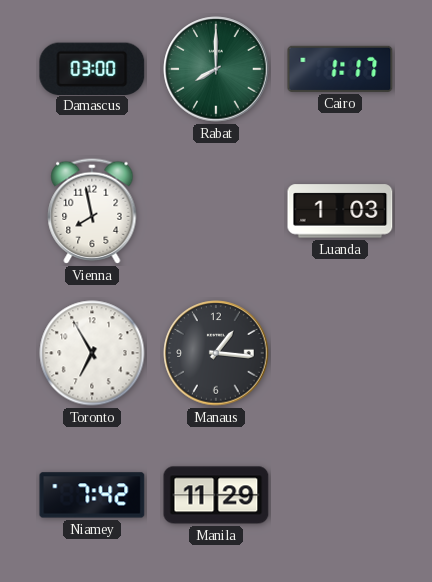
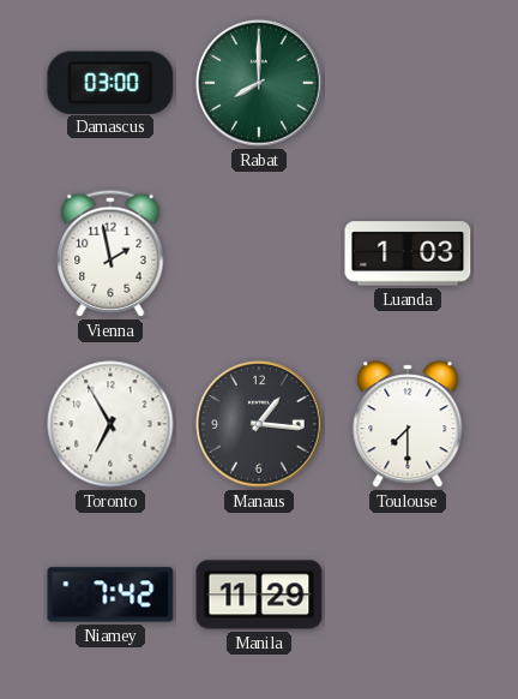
Cairo: 1:17 -> none (340, 69)
Vienna: 7:58 -> 1:58 (110, 253)
Toulouse: none -> 7:30 (408, 424)
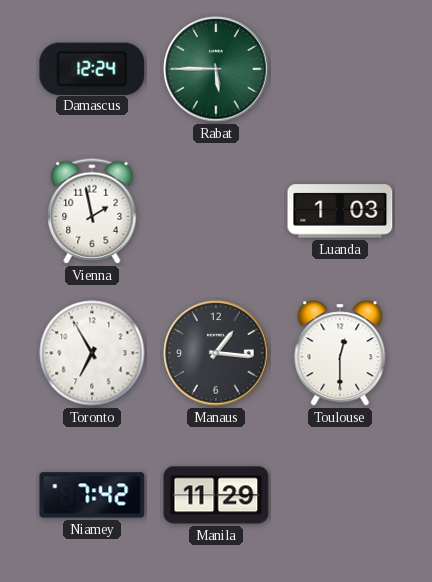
Damascus: 03:00 -> 12:24 (92, 68)
Rabat: 8:00 -> 5:45 (216, 69)
Toulouse: 7:30 -> 12:30 (340, 353)
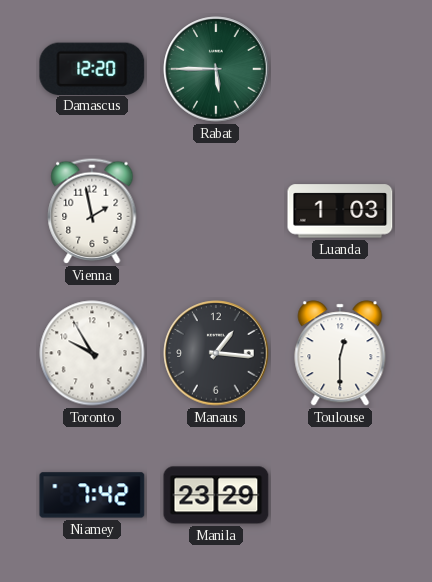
Damascus: 12:24 -> 12:20 (92, 68)
Toronto: 6:55 -> 9:55 (92, 353)
Manila: 11:29 -> 23:29 (216, 495)
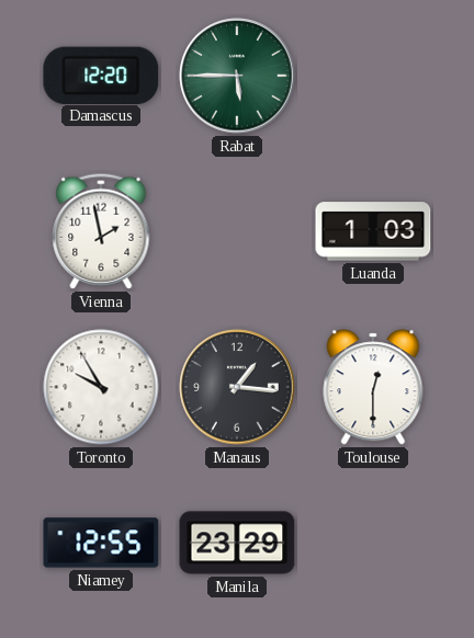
Niamey: 7:42 -> 12:55 (101, 543)
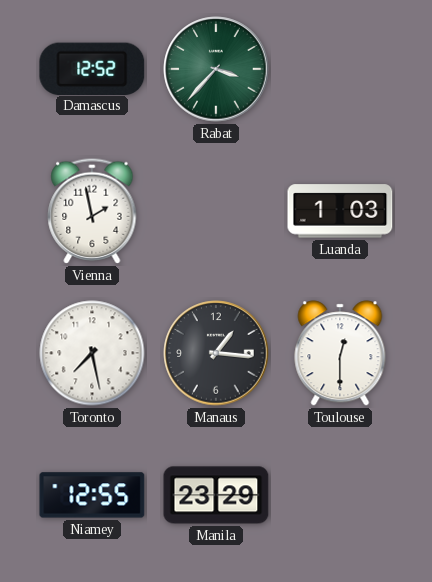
Damascus: 12:20 -> 12:52 (92, 68)
Rabat: 5:45 -> 3:37 (216, 69)
Toronto: 9:55 -> 7:28 (92, 353)
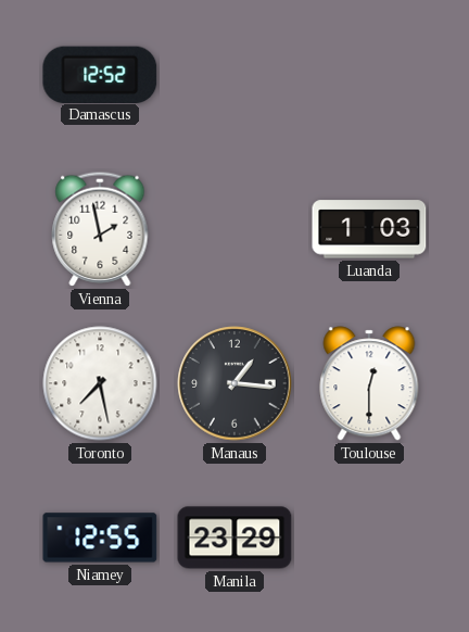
Rabat: 3:37 -> none (216, 69)
